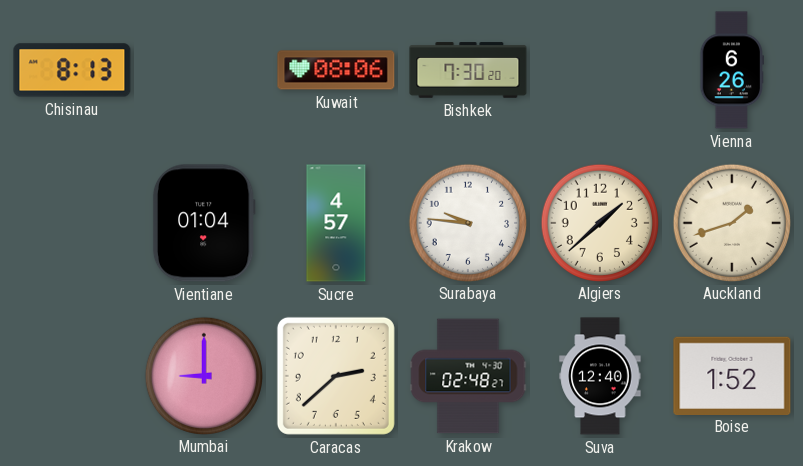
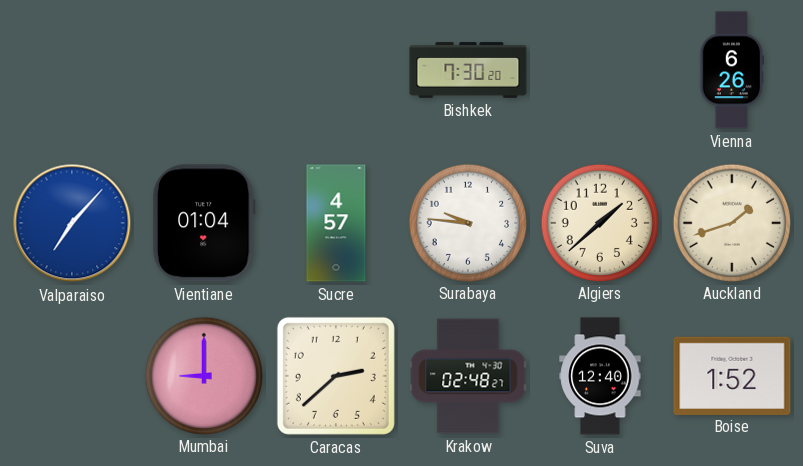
Chisinau: 8:13 -> none (72, 70)
Kuwait: 08:06 -> none (336, 70)
Valparaiso: none -> 7:07 (72, 223)
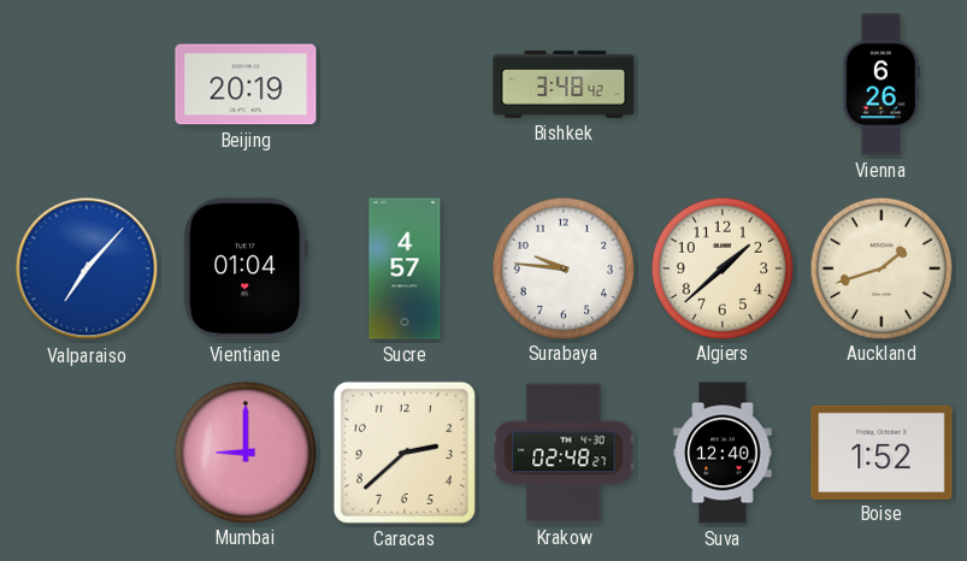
Beijing: none -> 20:19 (246, 84)
Bishkek: 7:30 -> 3:48 (564, 84)
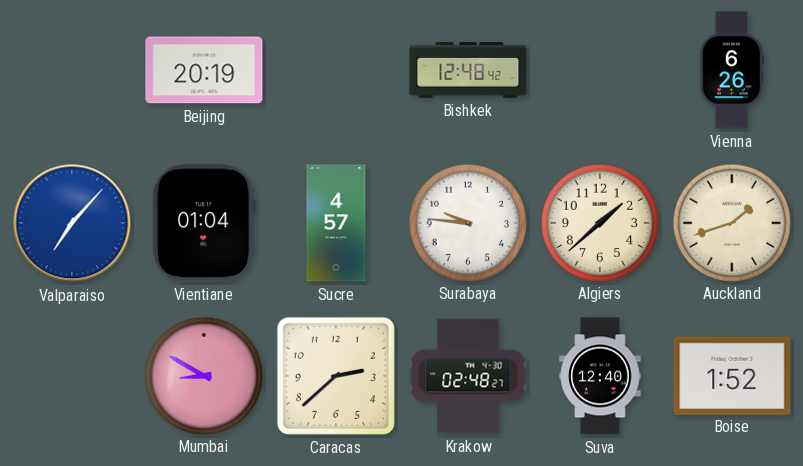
Bishkek: 3:48 -> 12:48 (468, 70)
Mumbai: 9:00 -> 8:50 (203, 375)
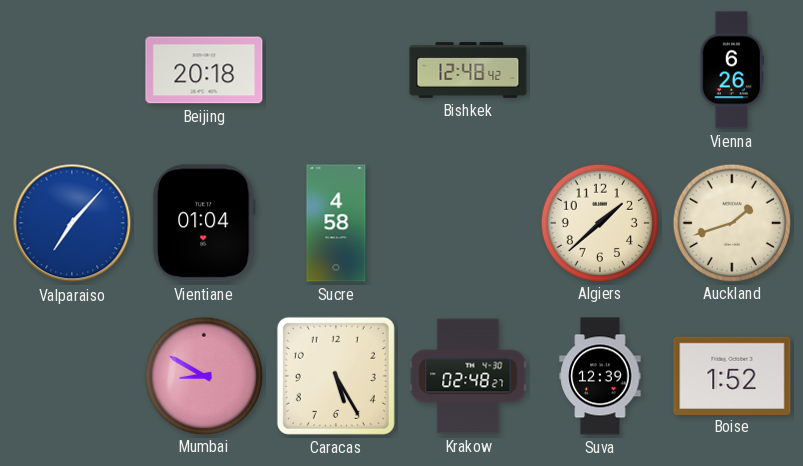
Beijing: 20:19 -> 20:18 (204, 70)
Sucre: 4:57 -> 4:58 (336, 223)
Surabaya: 9:46 -> none (467, 222)
Caracas: 2:38 -> 5:25 (336, 376)
Suva: 12:40 -> 12:39 (600, 376)
